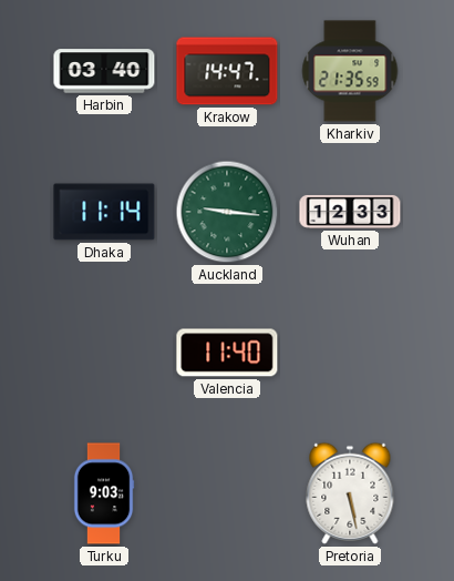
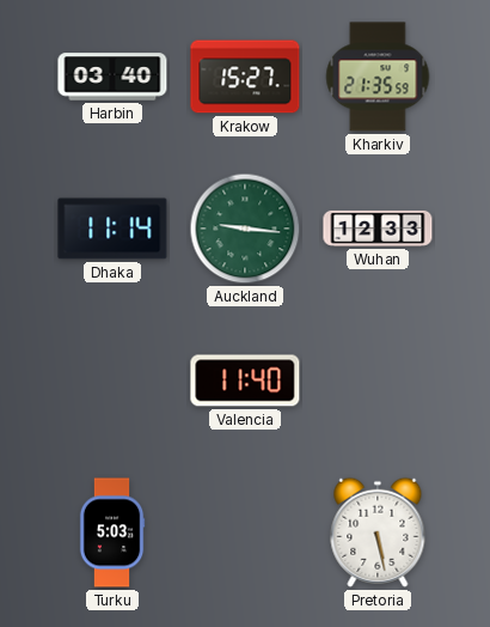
Krakow: 14:47 -> 15:27 (245, 77)
Turku: 9:03 -> 5:03 (112, 532)
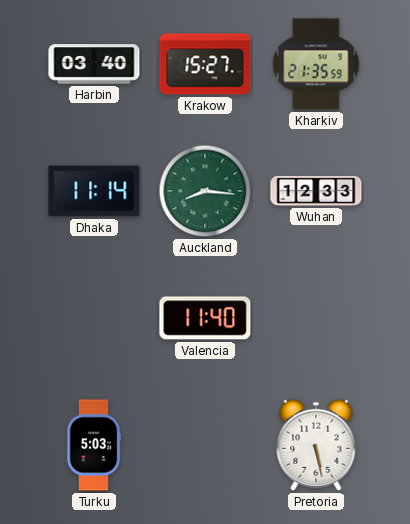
Auckland: 9:16 -> 8:16 (205, 191)
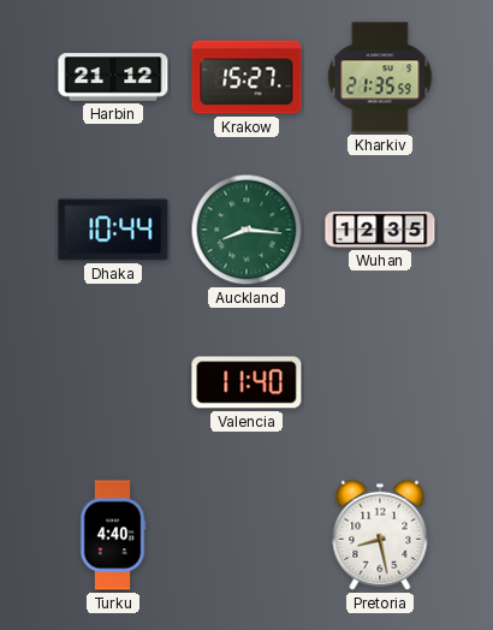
Harbin: 03:40 -> 21:12 (113, 77)
Dhaka: 11:14 -> 10:44 (113, 230)
Wuhan: 12:33 -> 12:35 (380, 230)
Turku: 5:03 -> 4:40 (113, 535)
Pretoria: 5:28 -> 8:28 (380, 535)
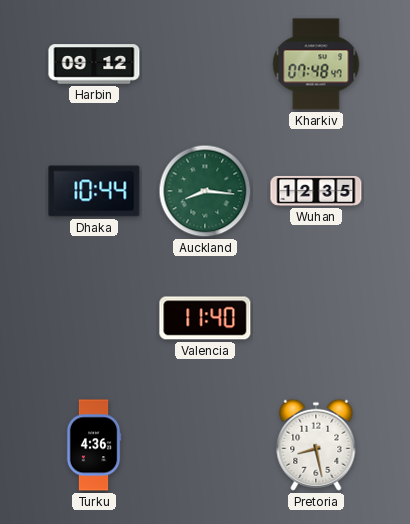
Harbin: 21:12 -> 09:12 (94, 64)
Krakow: 15:27 -> none (246, 77)
Kharkiv: 21:35 -> 07:48 (316, 64)
Turku: 4:40 -> 4:36 (94, 445)
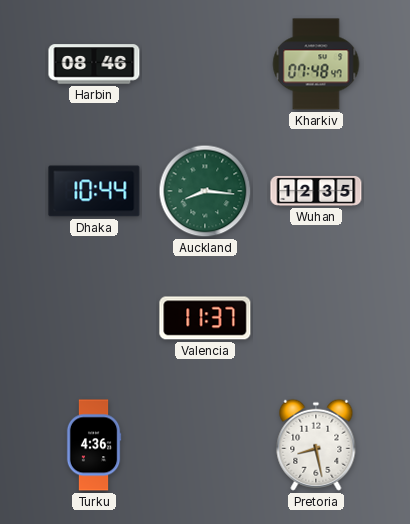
Harbin: 09:12 -> 08:46 (94, 64)
Valencia: 11:40 -> 11:37 (205, 318)
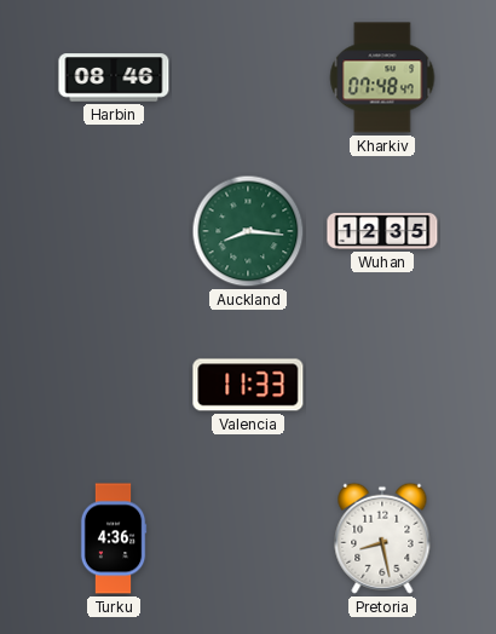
Dhaka: 10:44 -> none (94, 191)
Valencia: 11:37 -> 11:33 (248, 385)
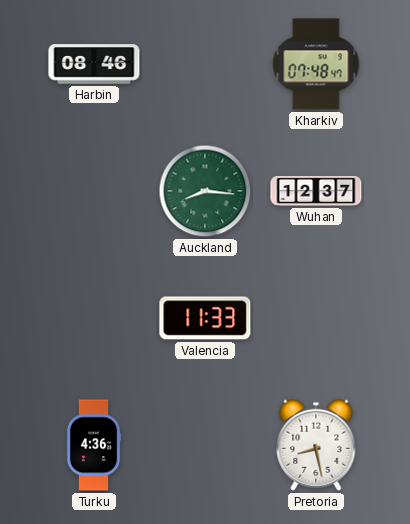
Wuhan: 12:35 -> 12:37 (316, 191)
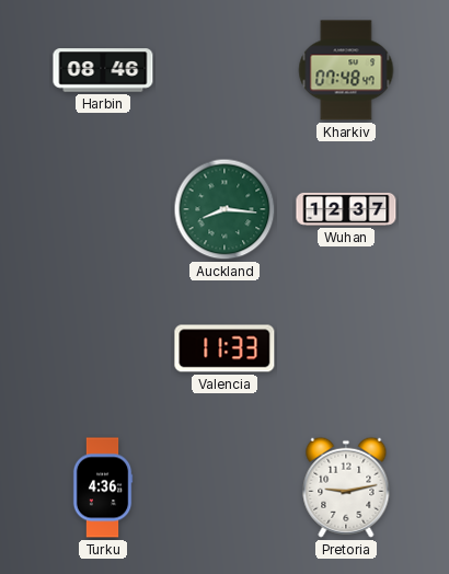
Pretoria: 8:28 -> 9:13 (346, 487)
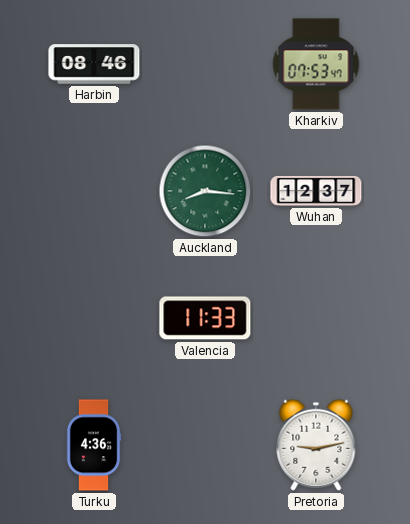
Kharkiv: 07:48 -> 07:53 (316, 64)
